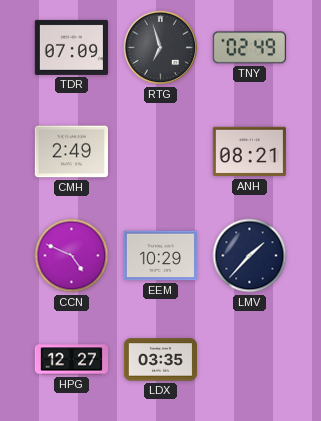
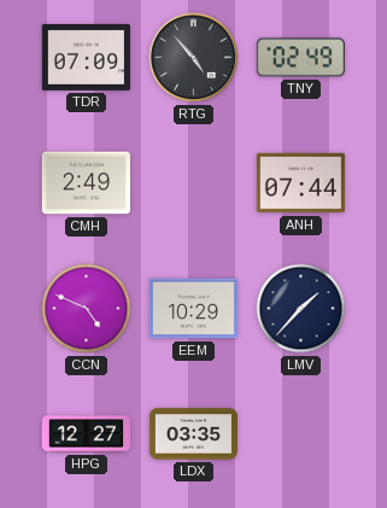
RTG: 6:57 -> 4:53 (194, 58)
ANH: 08:21 -> 07:44 (300, 183)
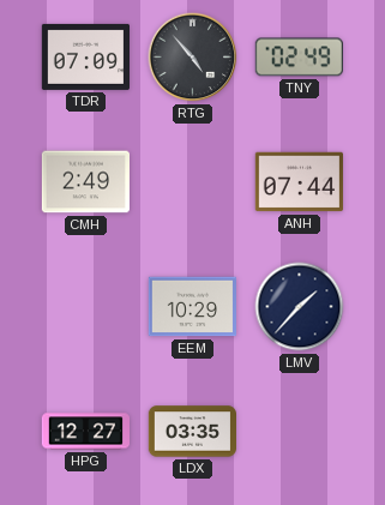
CCN: 4:49 -> none (87, 309)
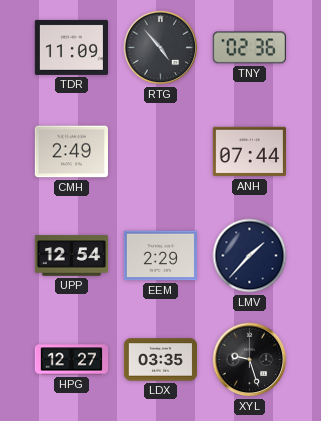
TDR: 07:09 -> 11:09 (71, 47)
TNY: 02:49 -> 02:36 (249, 48)
UPP: none -> 12:54 (71, 256)
EEM: 10:29 -> 2:29 (160, 256)
XYL: none -> 9:27 (250, 360)
